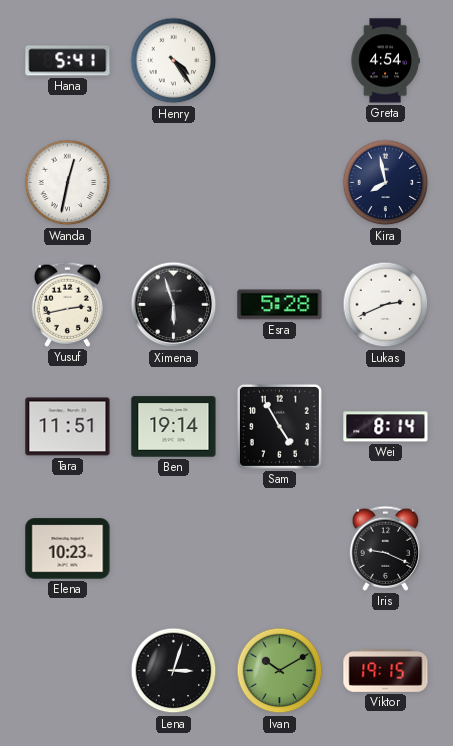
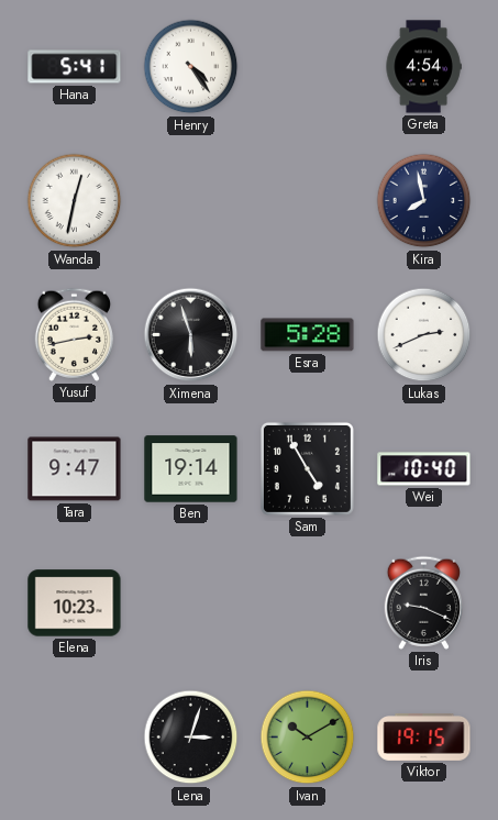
Tara: 11:51 -> 9:47 (75, 469)
Wei: 8:14 -> 10:40 (424, 469)
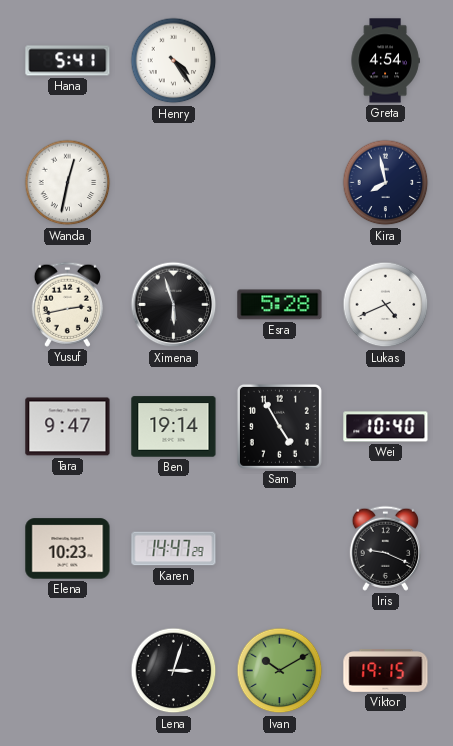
Lukas: 2:41 -> 4:41 (386, 305)
Karen: none -> 14:47 (174, 549)
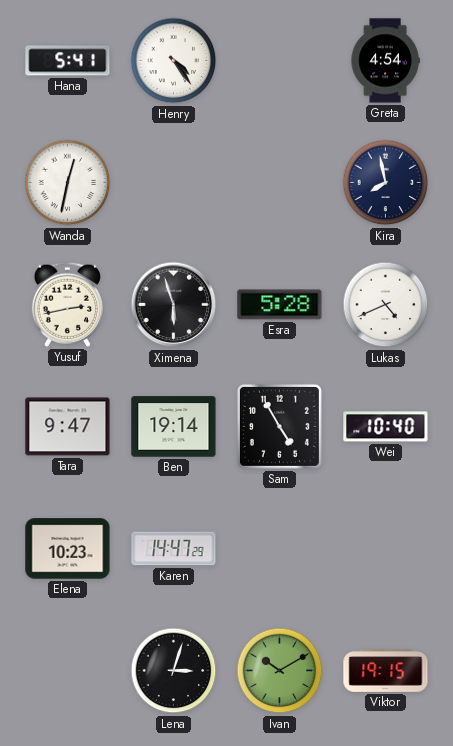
Iris: 9:19 -> none (385, 548)
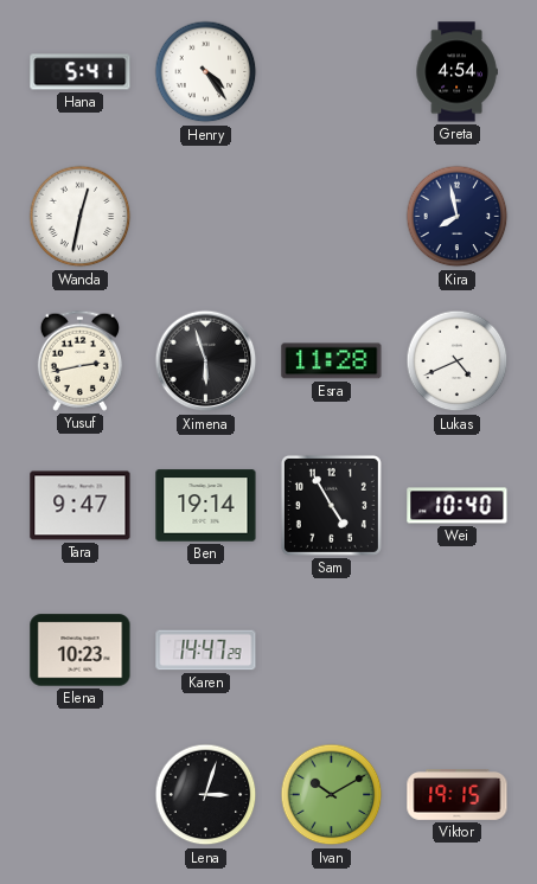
Esra: 5:28 -> 11:28 (332, 361)
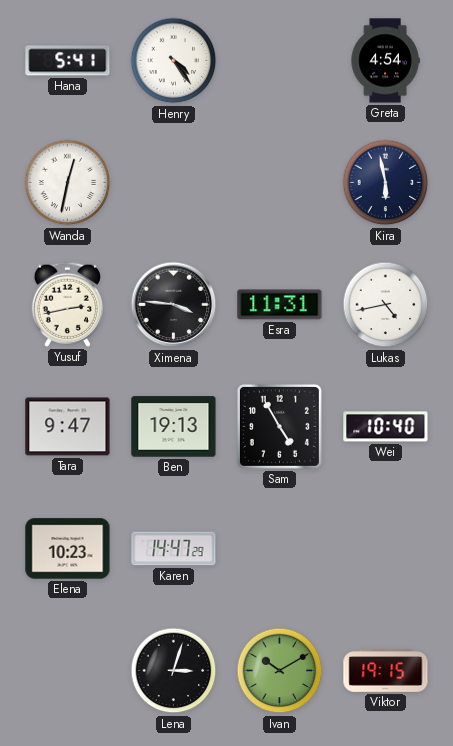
Kira: 7:58 -> 5:58 (386, 183)
Ximena: 5:57 -> 3:46 (174, 305)
Esra: 11:28 -> 11:31 (280, 305)
Lukas: 4:41 -> 4:43 (386, 305)
Ben: 19:14 -> 19:13 (174, 427)
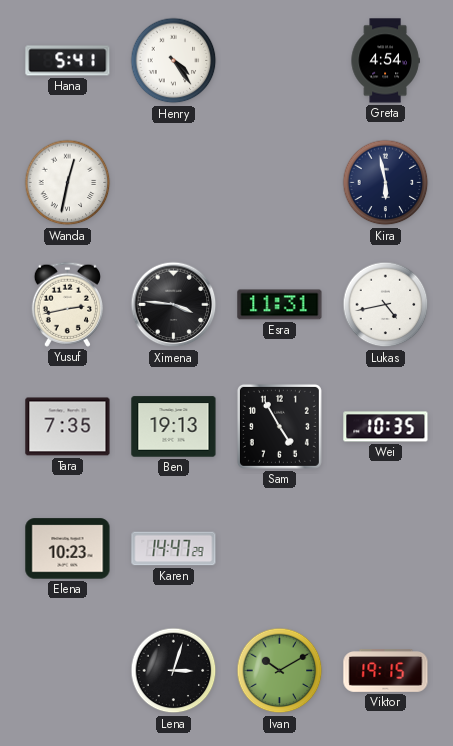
Tara: 9:47 -> 7:35 (68, 427)
Wei: 10:40 -> 10:35 (386, 427)
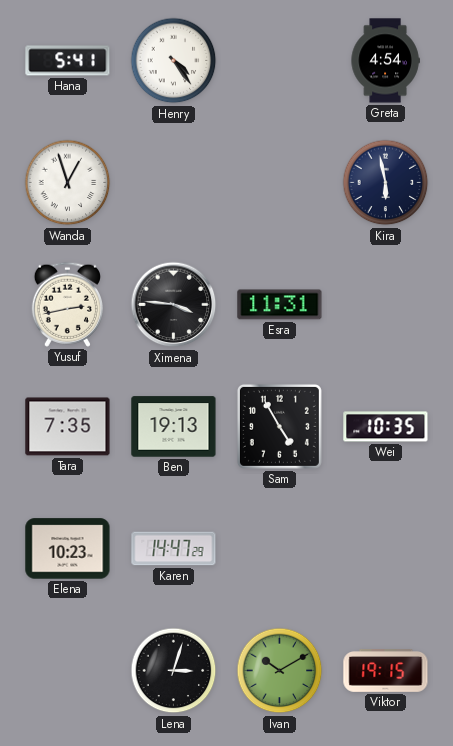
Wanda: 12:32 -> 12:57 (68, 183)
Lukas: 4:43 -> none (386, 305)
